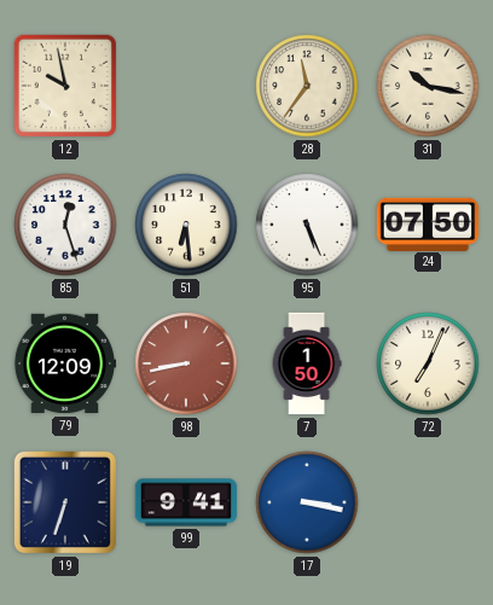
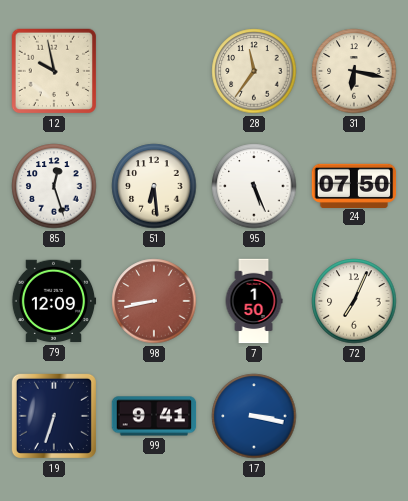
31: 10:17 -> 6:17 (354, 71)
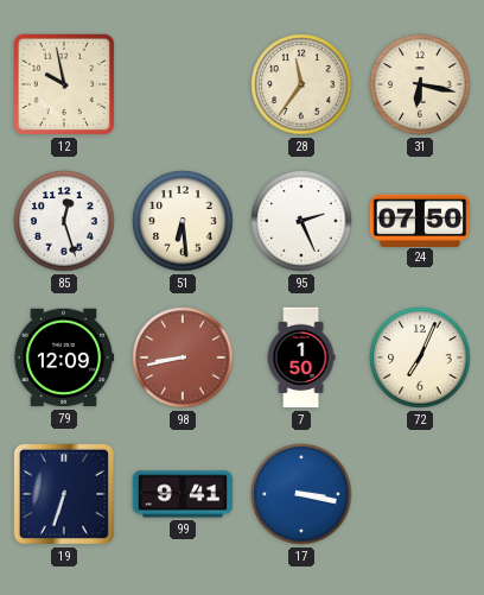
95: 5:26 -> 2:26 (301, 221)
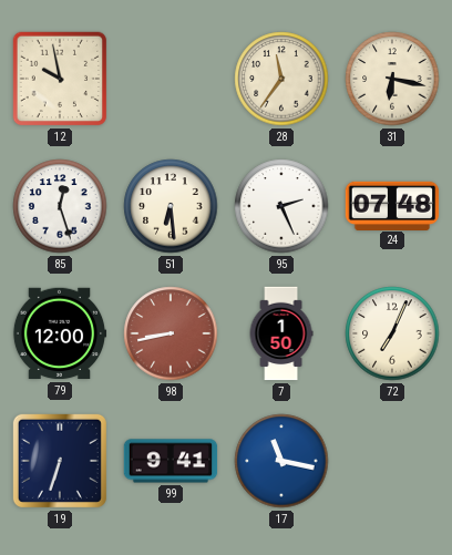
24: 07:50 -> 07:48 (392, 205)
79: 12:09 -> 12:00 (60, 333)
17: 3:17 -> 11:17 (281, 461)
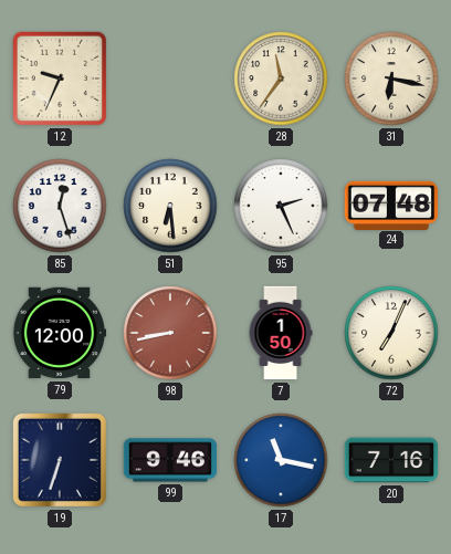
12: 9:58 -> 9:34 (60, 79)
99: 9:41 -> 9:46 (170, 460)
20: none -> 7:16 (391, 460)
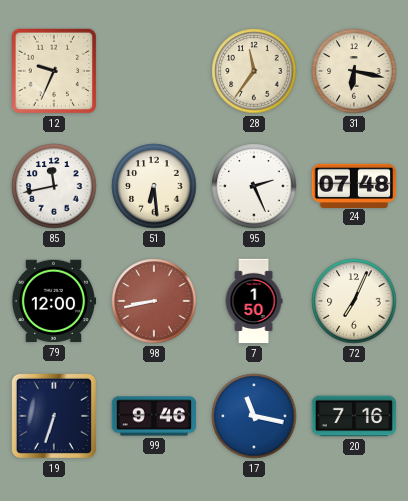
85: 12:27 -> 11:43 (54, 186)
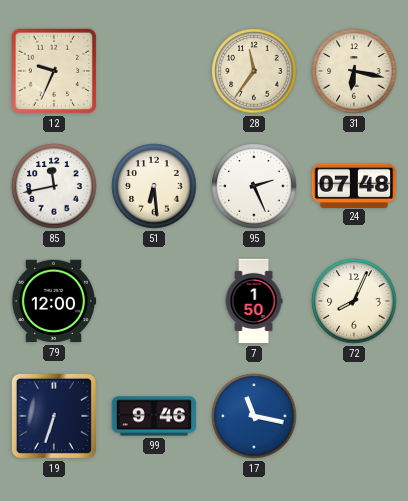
98: 8:43 -> none (154, 301)
72: 7:04 -> 8:04 (354, 301)
20: 7:16 -> none (354, 416)
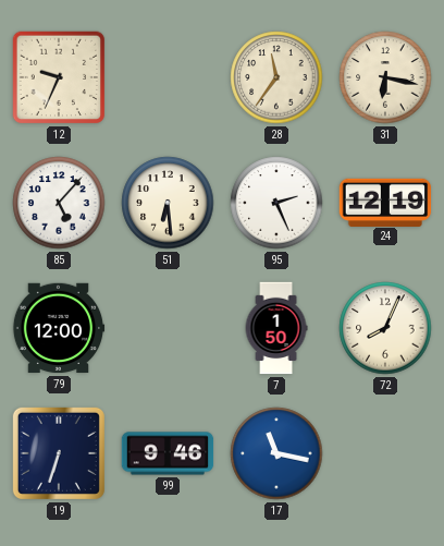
85: 11:43 -> 5:07 (59, 203)
24: 07:48 -> 12:19 (385, 202)
